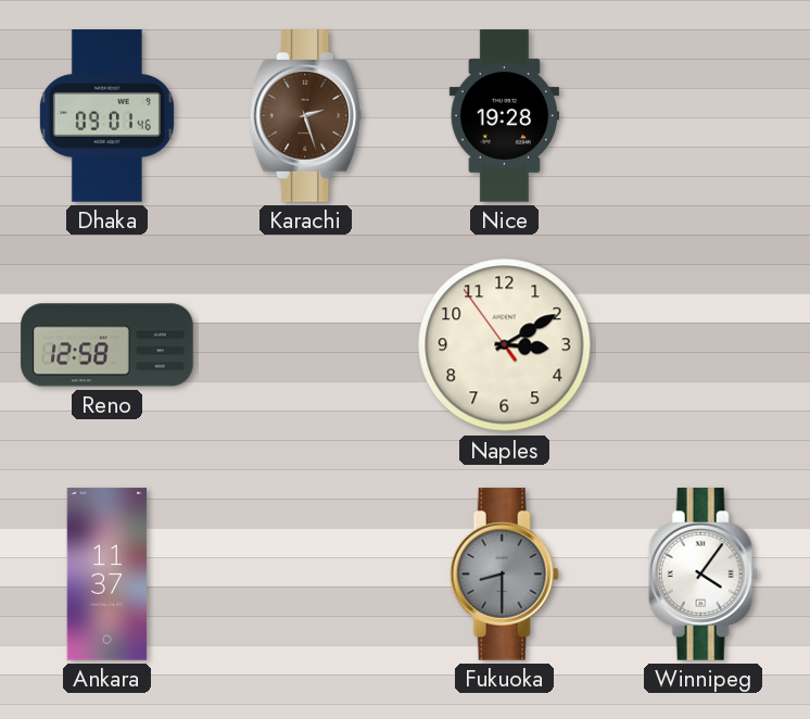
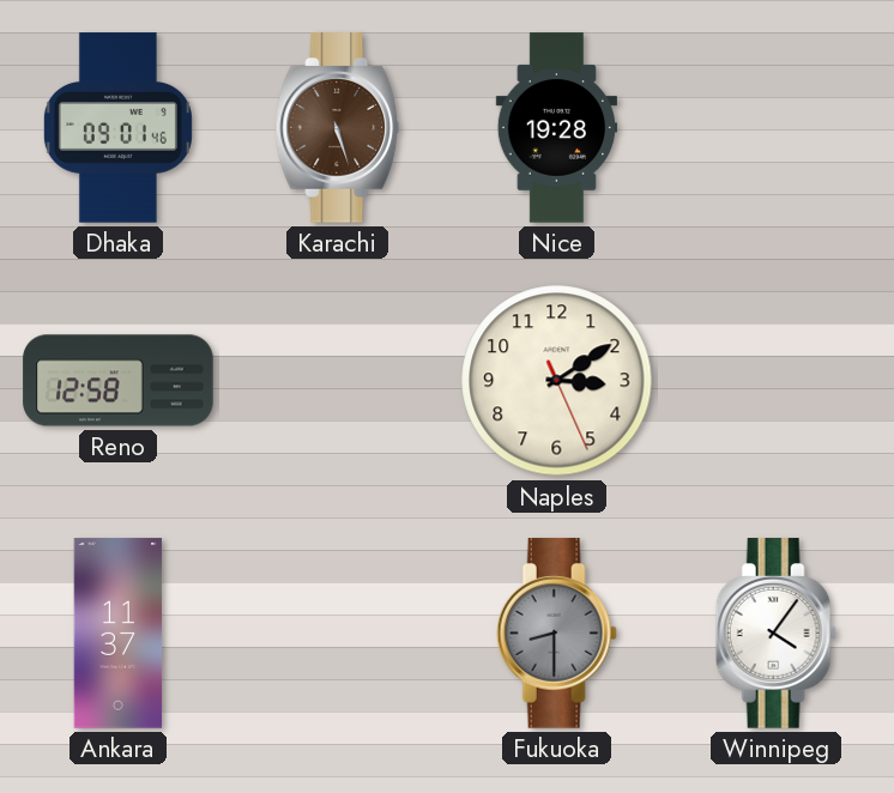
Karachi: 2:27 -> 5:27 (338, 128)
Naples: 3:09:54 -> 3:09:26 (557, 381)
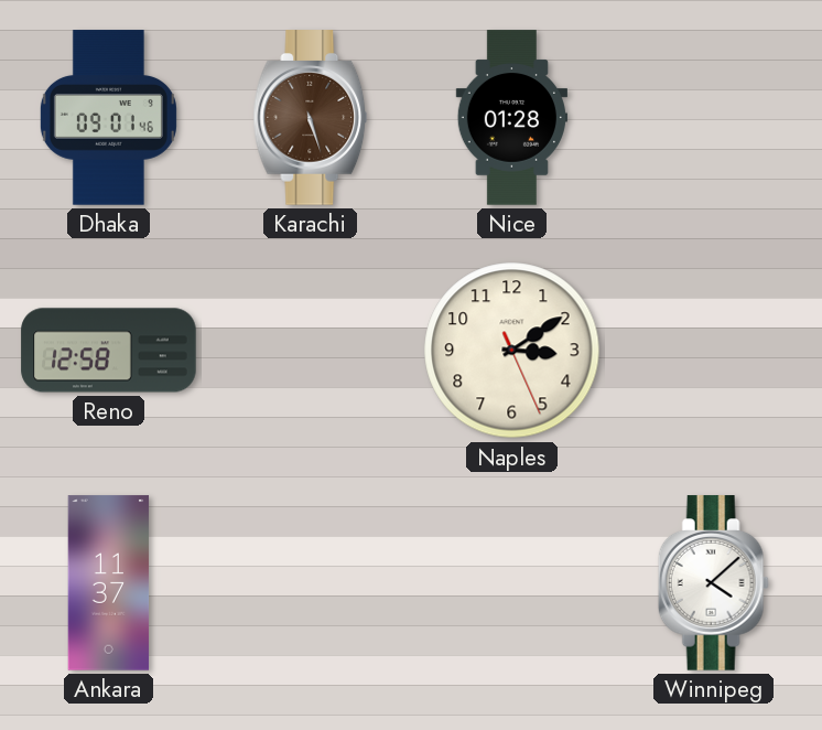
Nice: 19:28 -> 01:28 (511, 118)
Fukuoka: 8:30 -> none (556, 634)
Winnipeg: 4:06 -> 4:08 (713, 583)
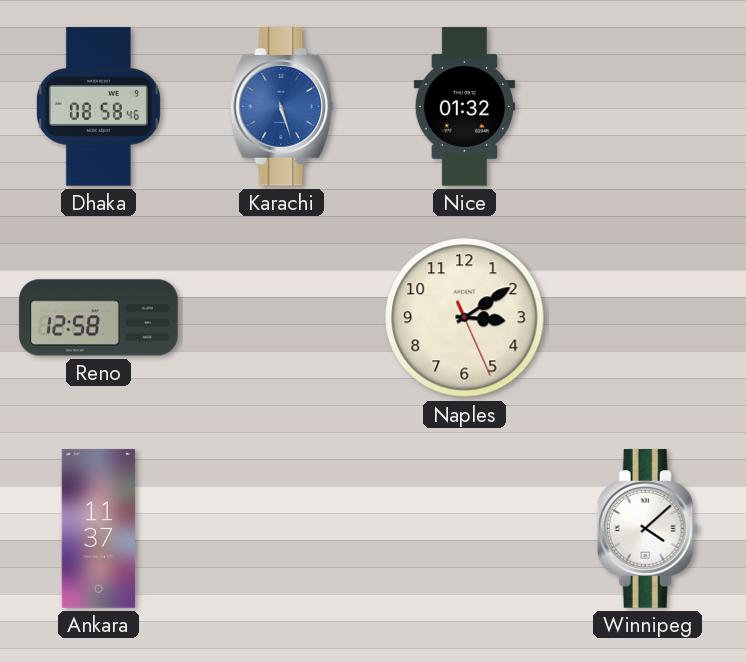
Dhaka: 09:01 -> 08:58 (98, 107)
Karachi dial: brown -> blue (282, 107)
Nice: 01:28 -> 01:32 (464, 107)
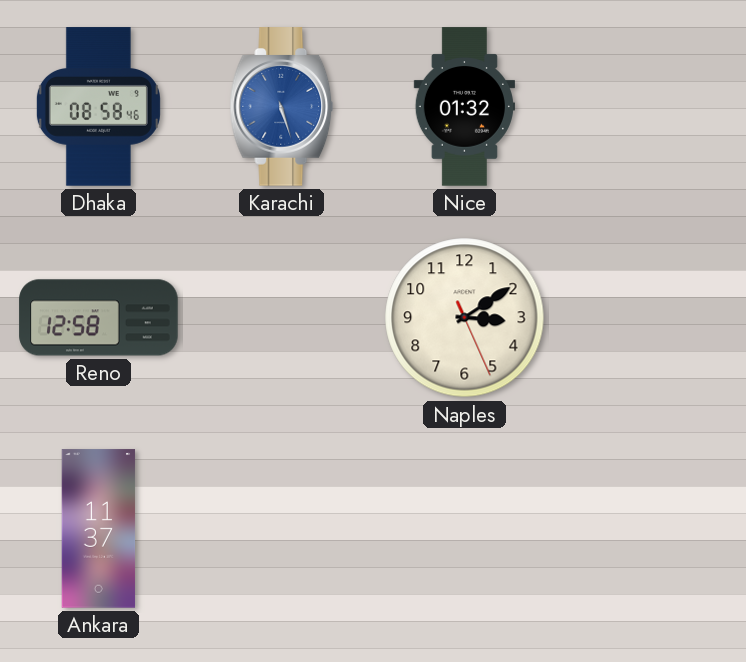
Winnipeg: 4:08 -> none (647, 529)
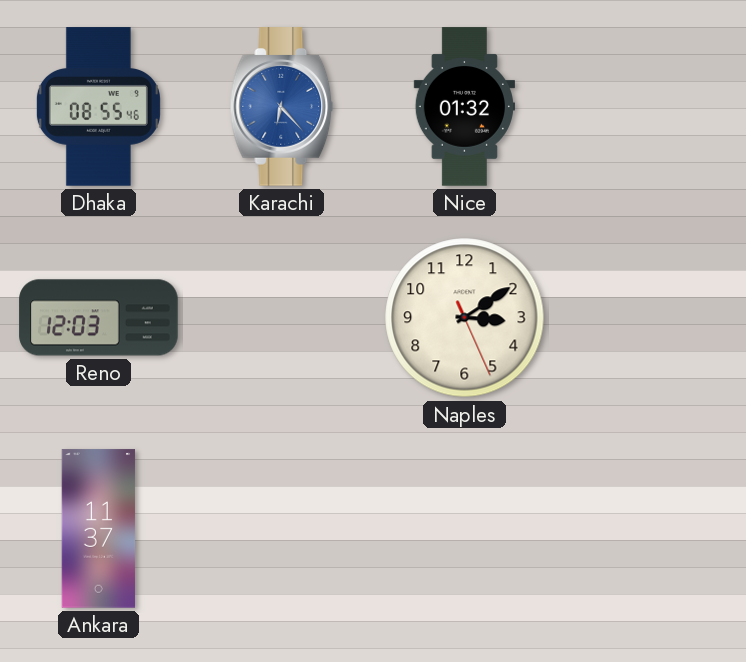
Dhaka: 08:58 -> 08:55 (98, 107)
Karachi: 5:27 -> 6:23 (282, 107)
Reno: 12:58 -> 12:03 (99, 318)
